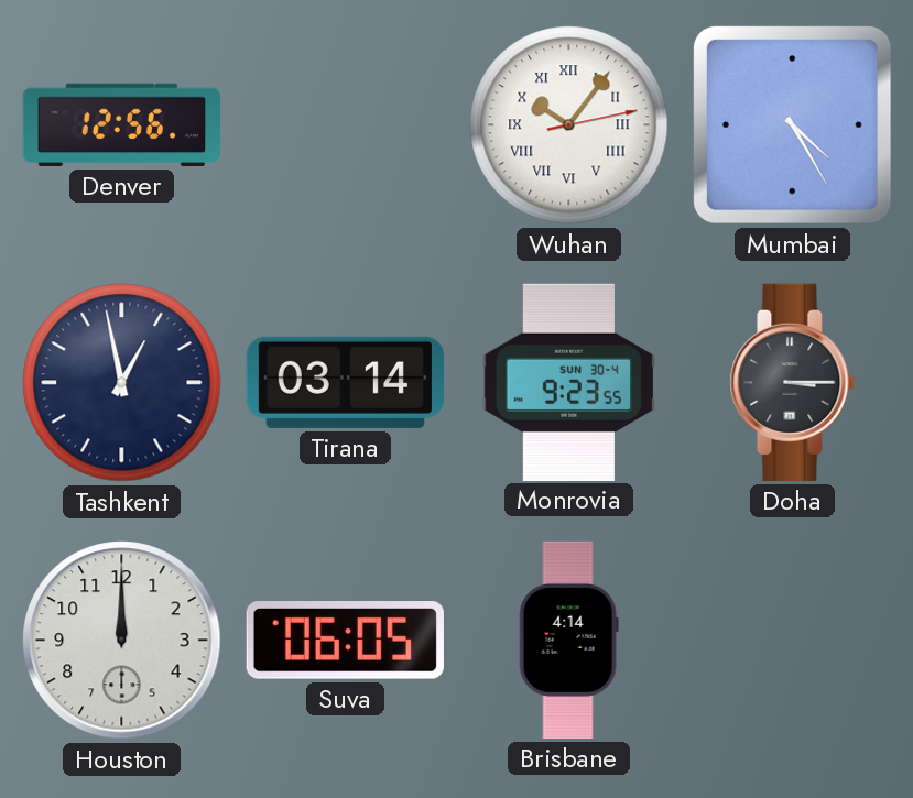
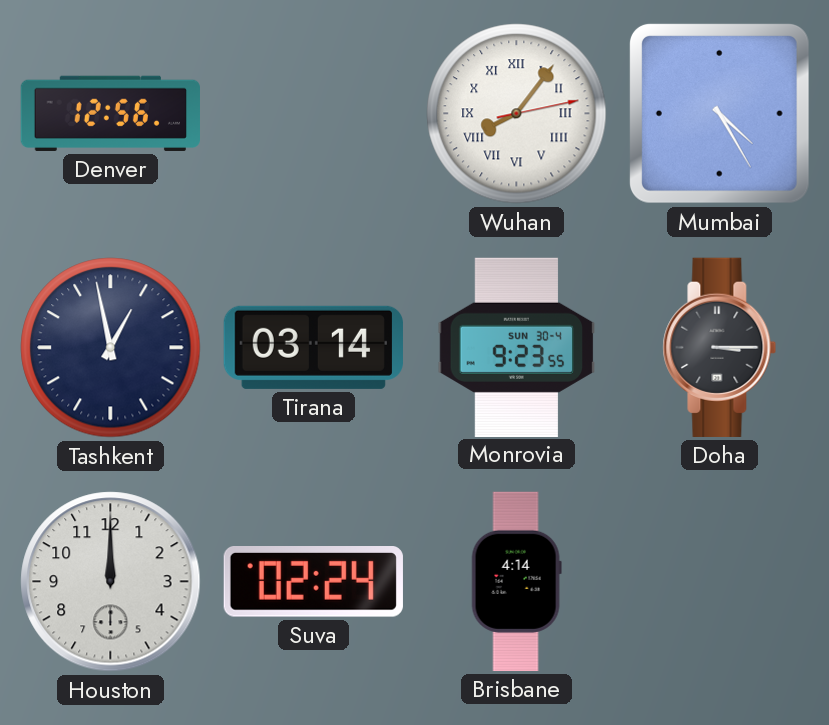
Wuhan: 10:06 -> 8:06 (517, 114)
Suva: 06:05 -> 02:24 (313, 582)
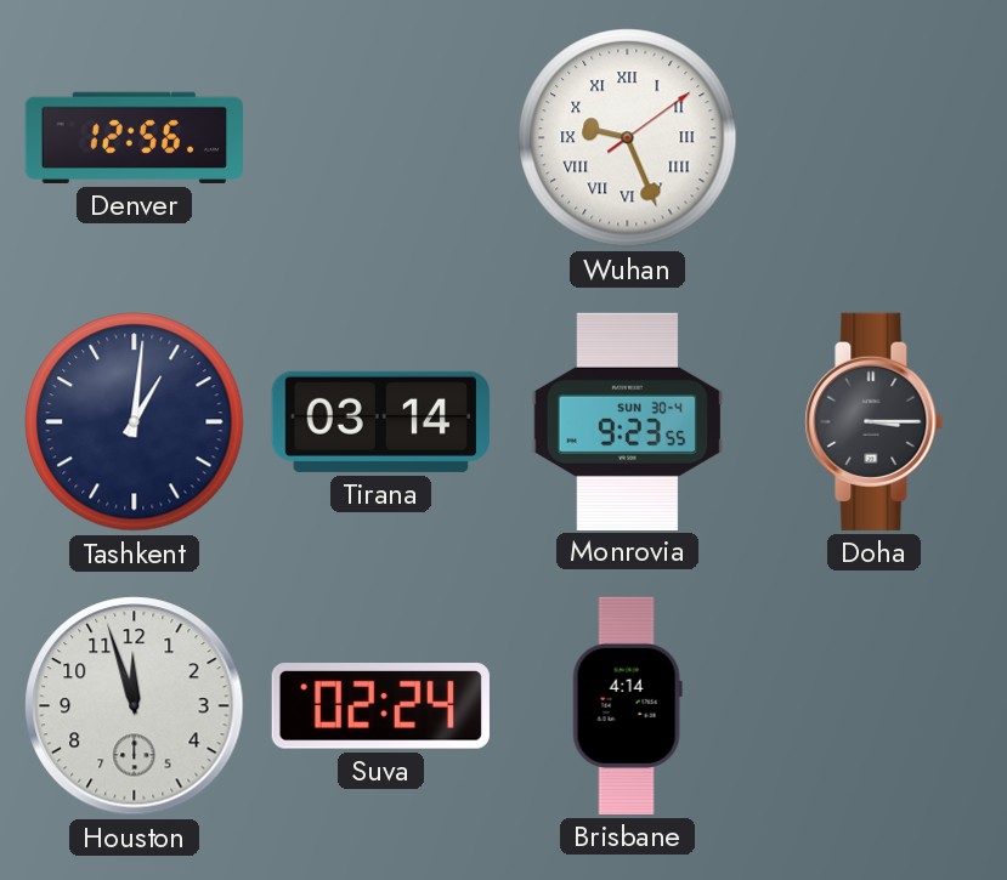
Wuhan: 8:06 -> 9:26 (628, 138)
Mumbai: 4:25 -> none (719, 113)
Tashkent: 12:58 -> 1:01 (135, 422)
Houston: 12:00 -> 11:57 (135, 706)
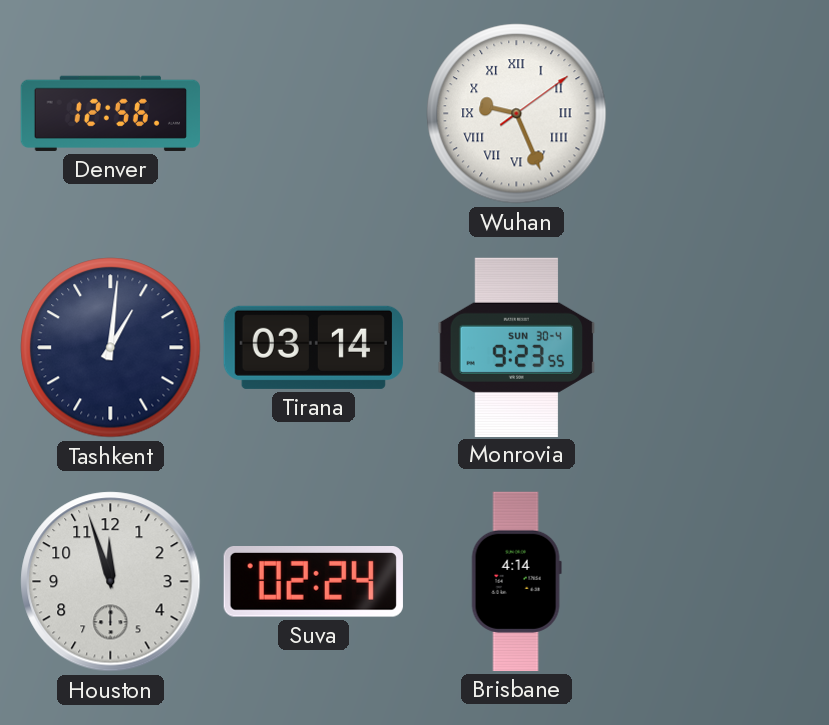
Doha: 3:15 -> none (875, 421)
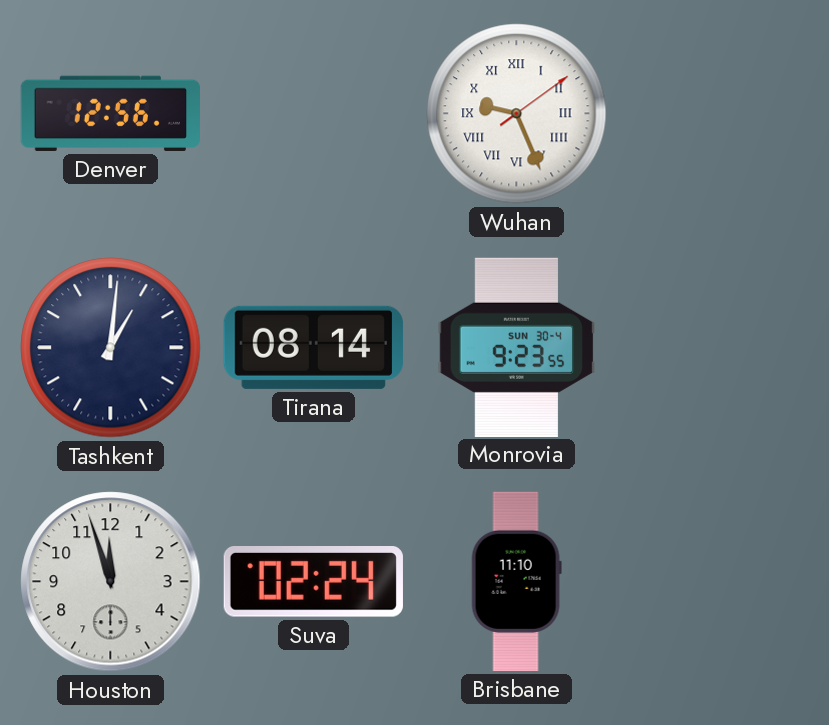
Tirana: 03:14 -> 08:14 (313, 347)
Brisbane: 4:14 -> 11:10 (516, 581)
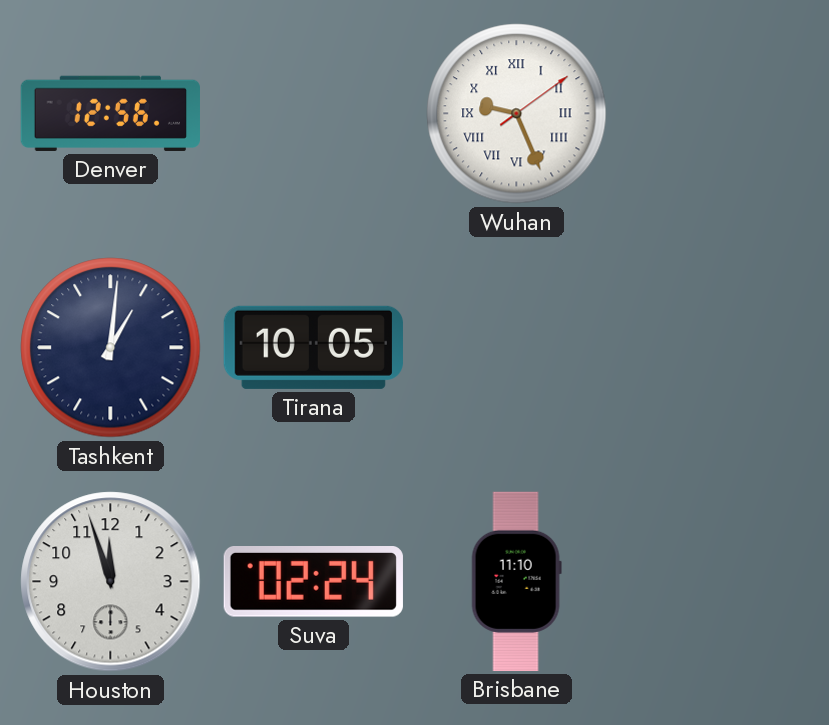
Tirana: 08:14 -> 10:05 (313, 347)
Monrovia: 9:23 -> none (517, 347)
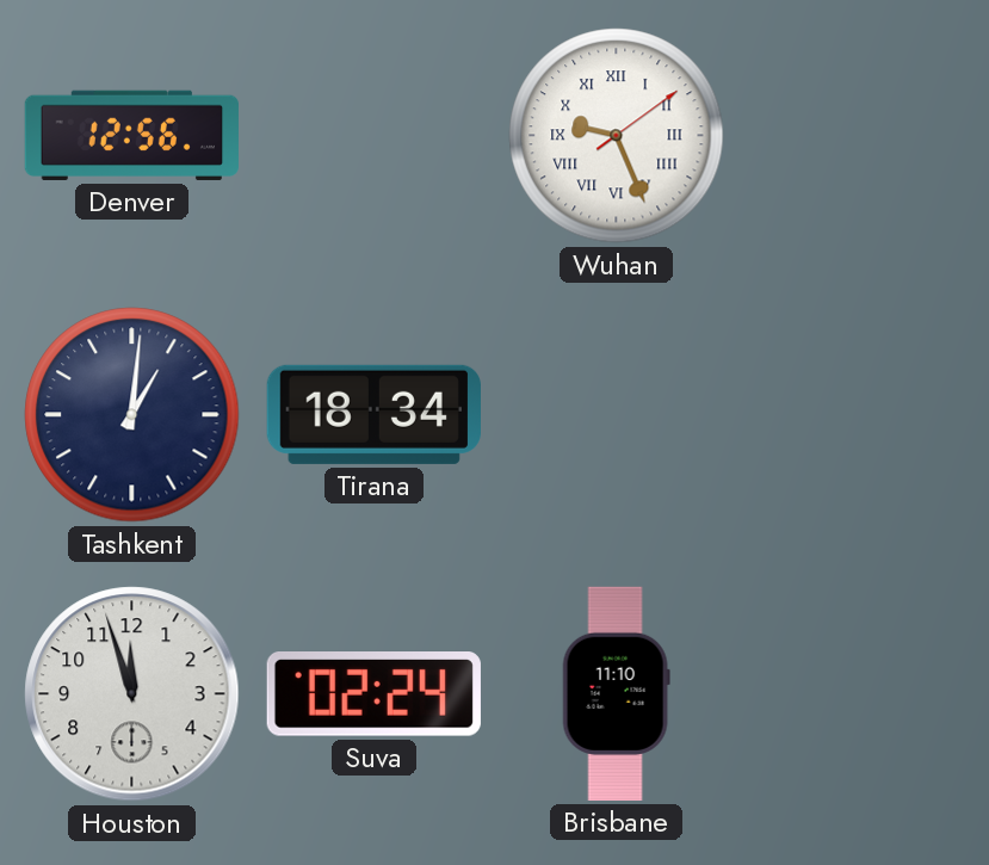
Tirana: 10:05 -> 18:34 (373, 414)
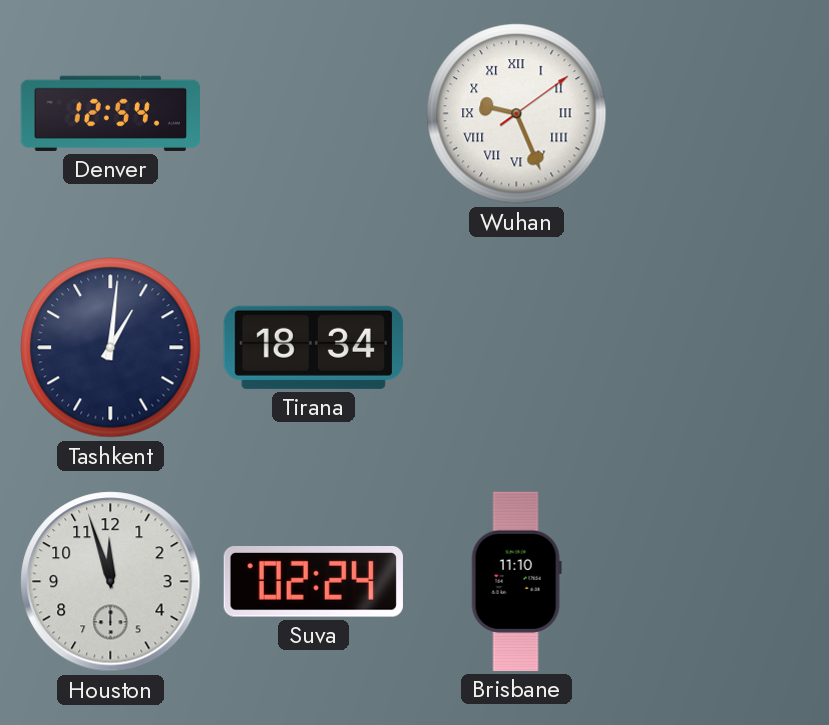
Denver: 12:56 -> 12:54 (110, 113)
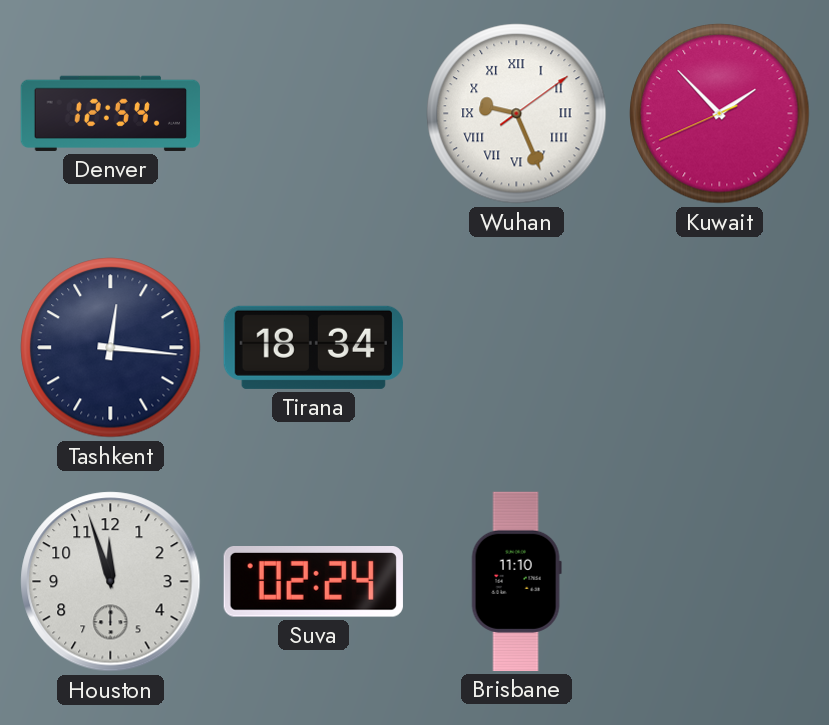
Kuwait: none -> 1:52 (720, 114)
Tashkent: 1:01 -> 12:16 (111, 348)
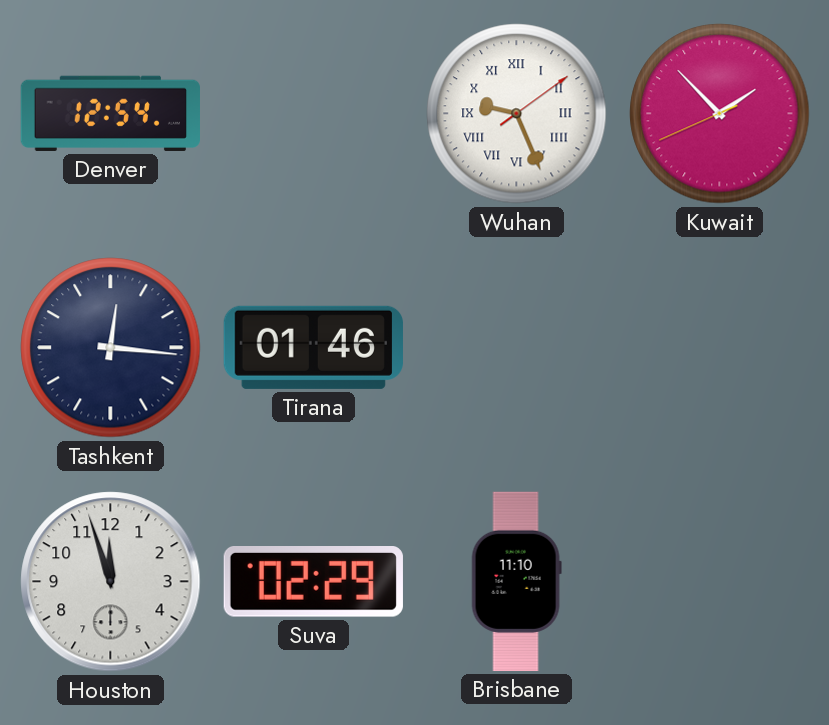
Tirana: 18:34 -> 01:46 (313, 347)
Suva: 02:24 -> 02:29 (313, 582)
